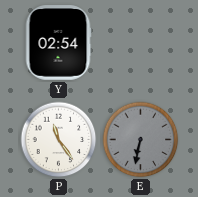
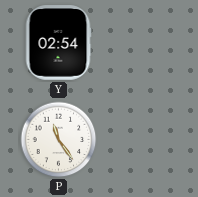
E: 6:32 -> none (141, 140)
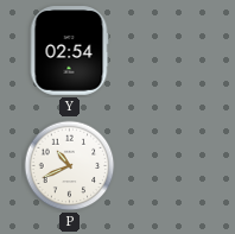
P: 11:24 -> 10:41 (70, 166)
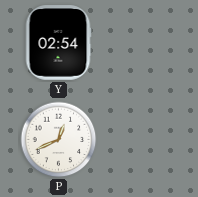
P: 10:41 -> 12:41 (59, 140)
